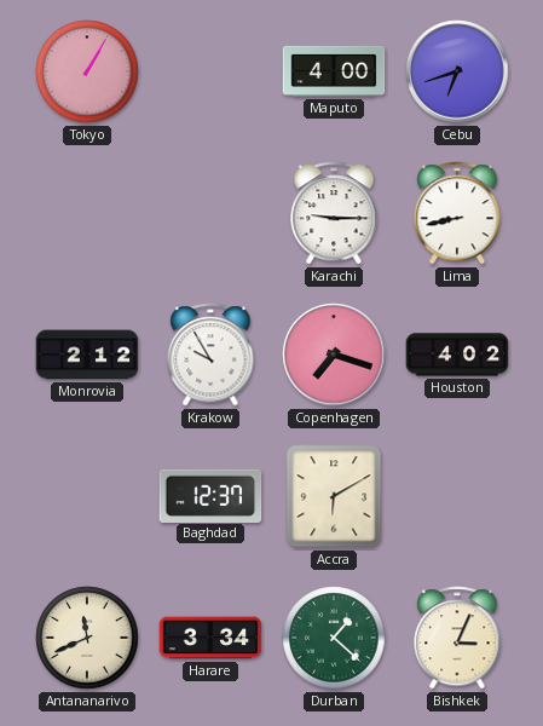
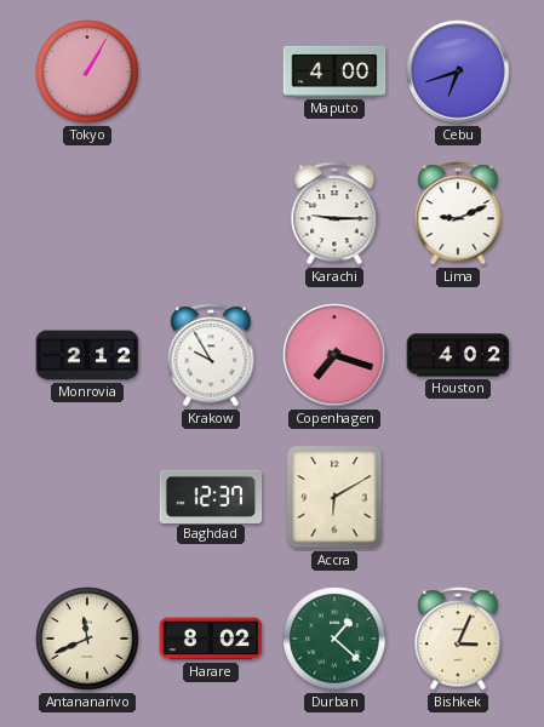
Lima: 8:43 -> 9:11 (458, 213)
Harare: 3:34 -> 8:02 (211, 639)
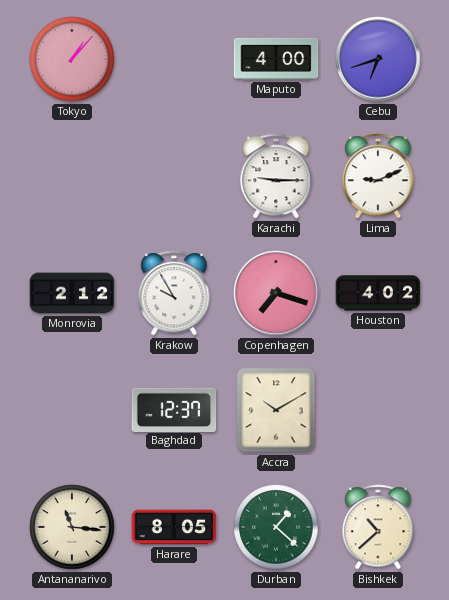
Tokyo: 1:05 -> 1:07 (72, 59)
Accra: 6:10 -> 10:10 (276, 410)
Antananarivo: 11:41 -> 11:16 (72, 527)
Harare: 8:02 -> 8:05 (174, 527)
Bishkek: 3:04 -> 10:38 (378, 527)
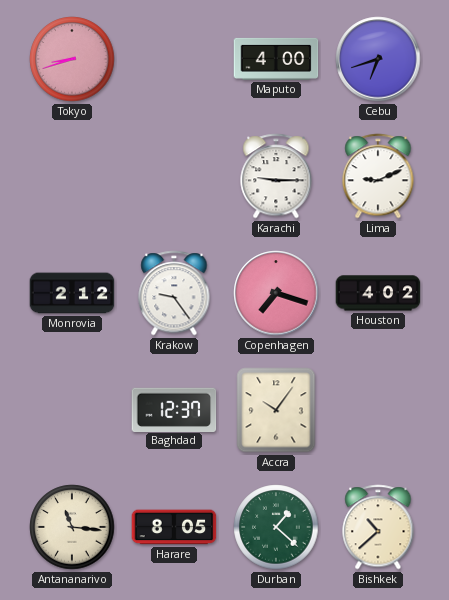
Tokyo: 1:07 -> 8:42 (72, 59)
Krakow: 9:55 -> 9:24 (174, 293)
Accra: 10:10 -> 10:06 (276, 410)
